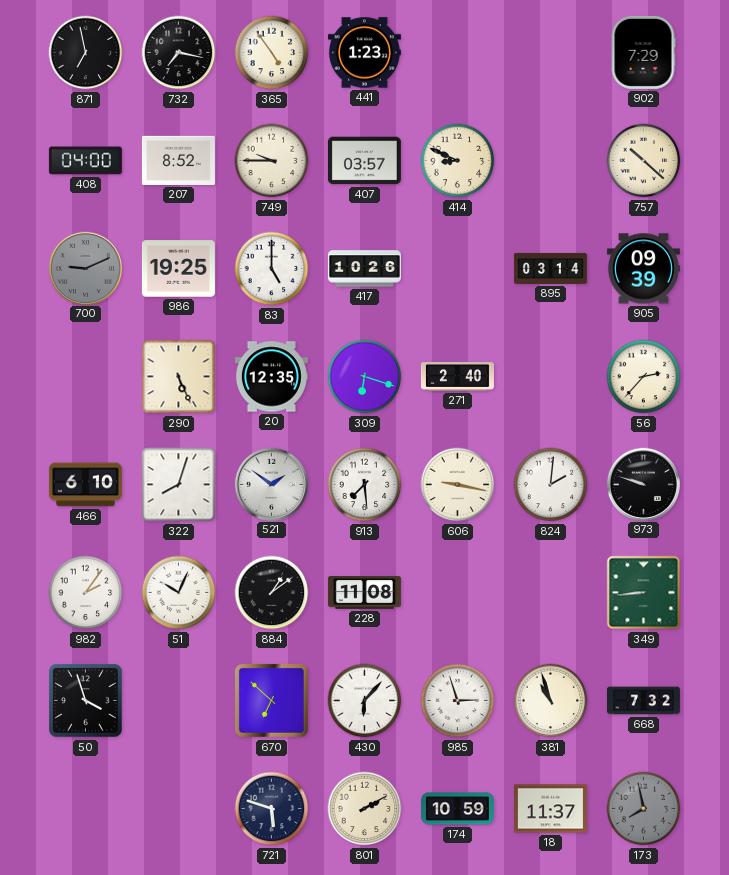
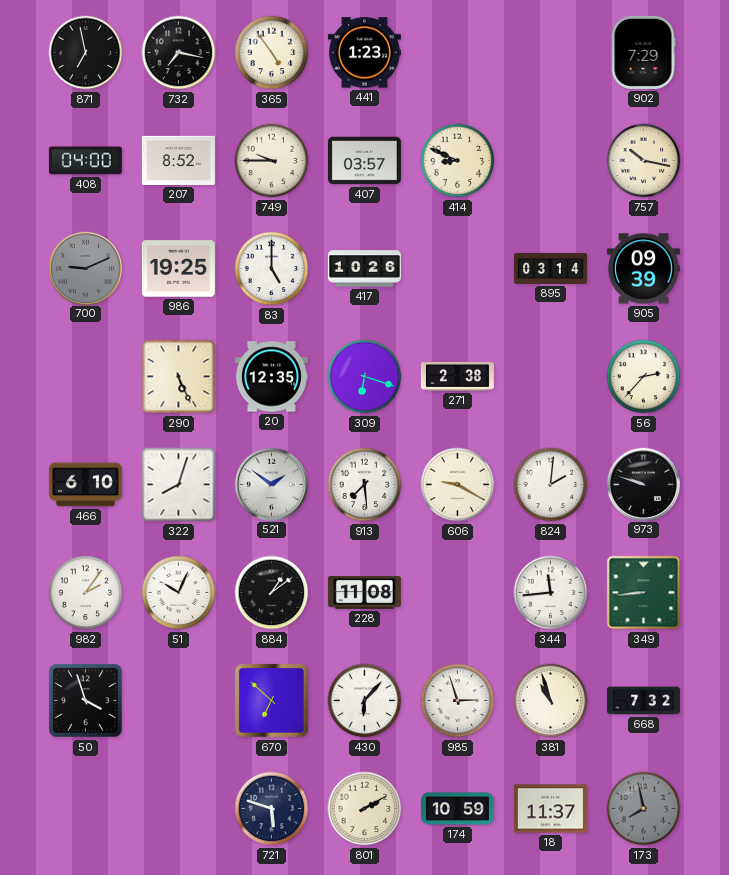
757: 10:22 -> 10:17 (644, 161)
271: 2:40 -> 2:38 (457, 377)
606: 9:17 -> 9:20 (458, 485)
344: none -> 11:44 (551, 593)
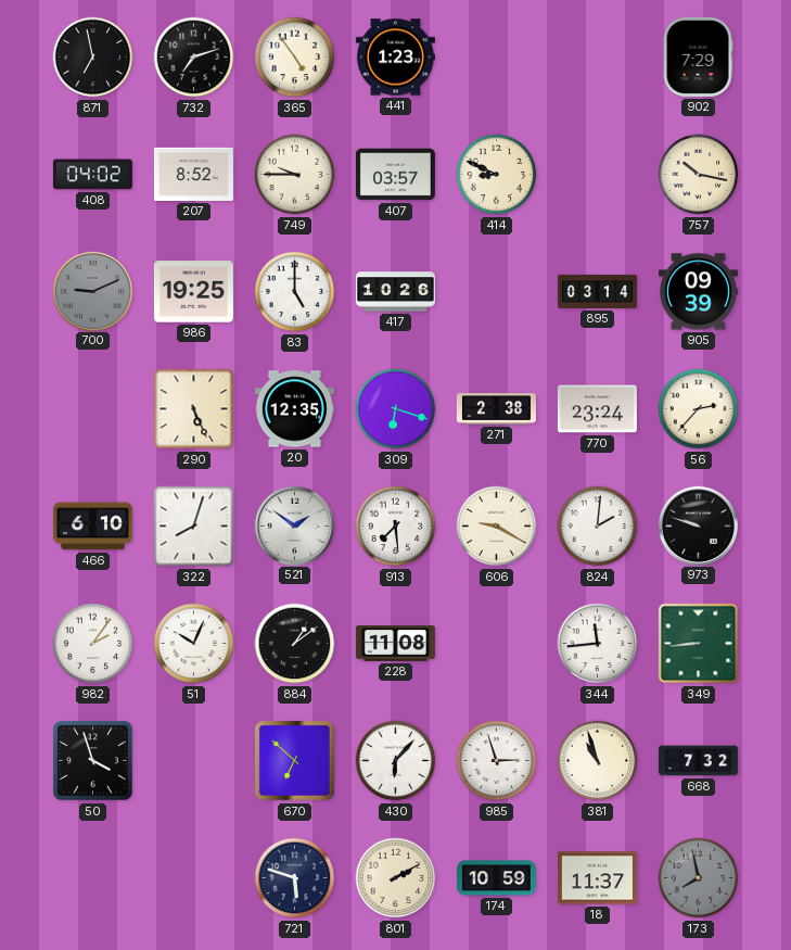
732: 7:17 -> 7:12 (194, 58)
408: 04:00 -> 04:02 (92, 175)
770: none -> 23:24 (597, 409)
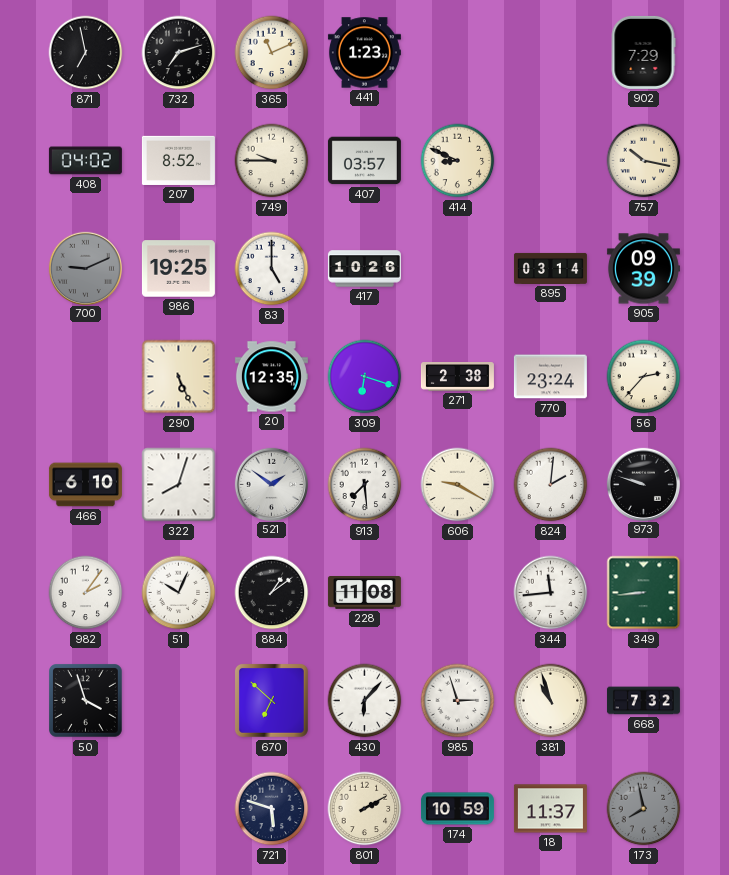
365: 4:54 -> 11:11 (272, 53)
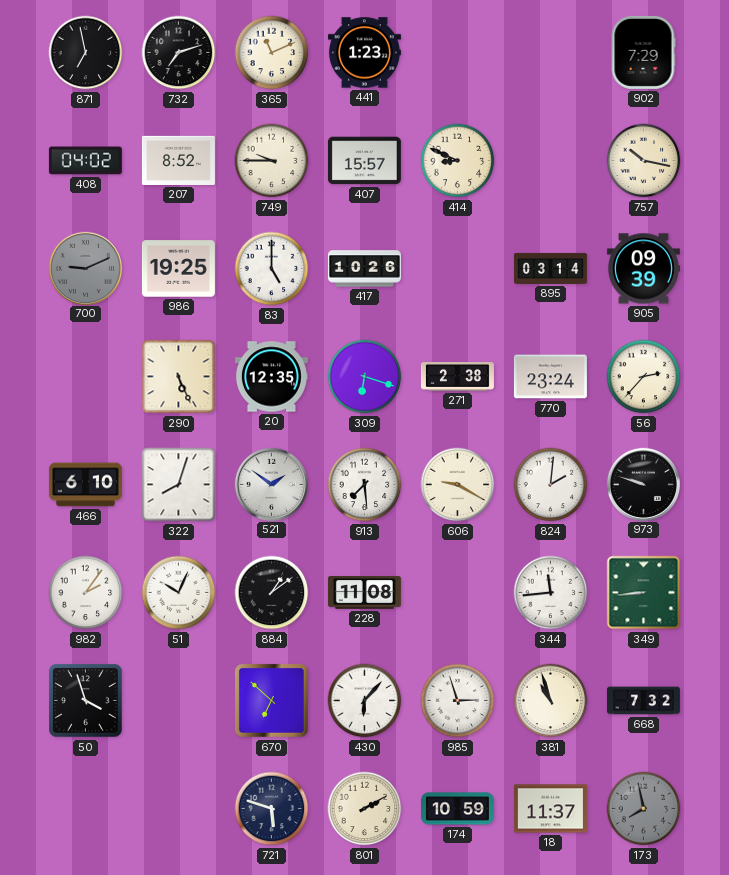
407: 03:57 -> 15:57 (364, 161)
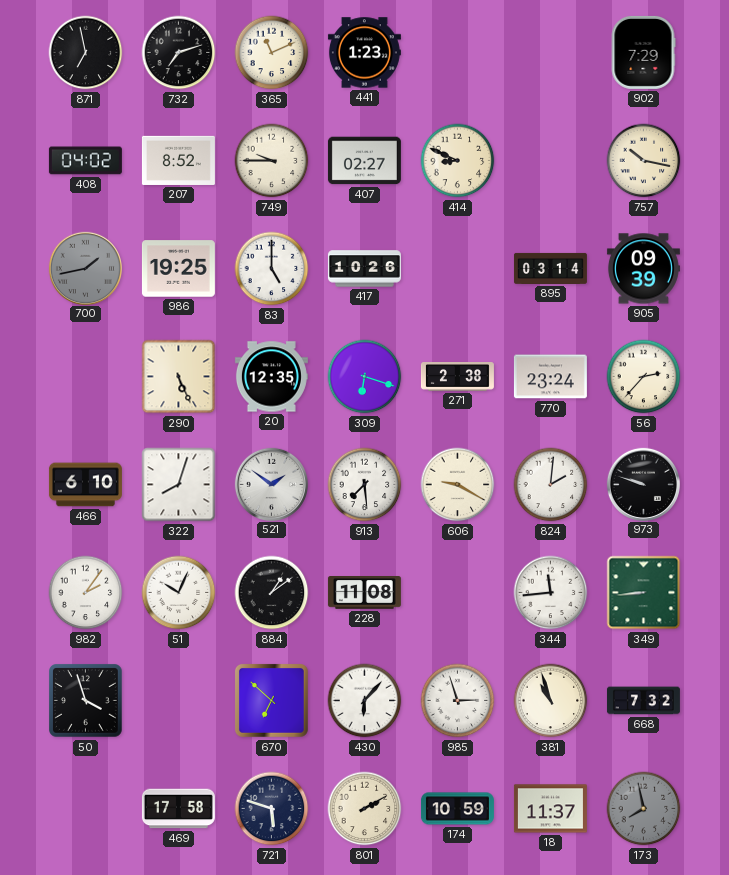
407: 15:57 -> 02:27 (364, 161)
700: 9:11 -> 1:43 (85, 268)
469: none -> 17:58 (178, 809)
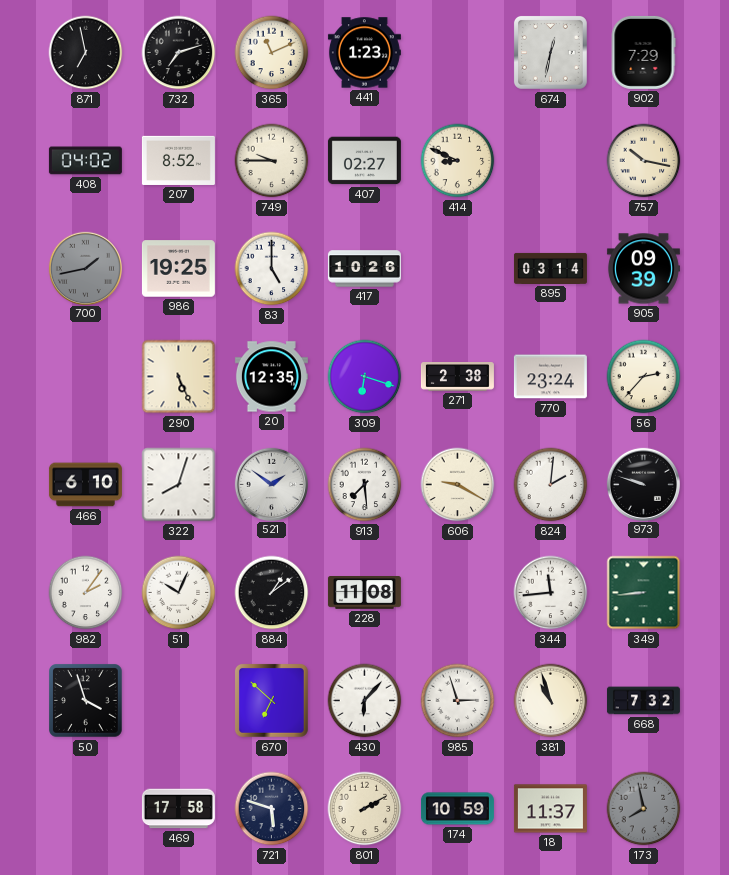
674: none -> 12:32 (550, 52)
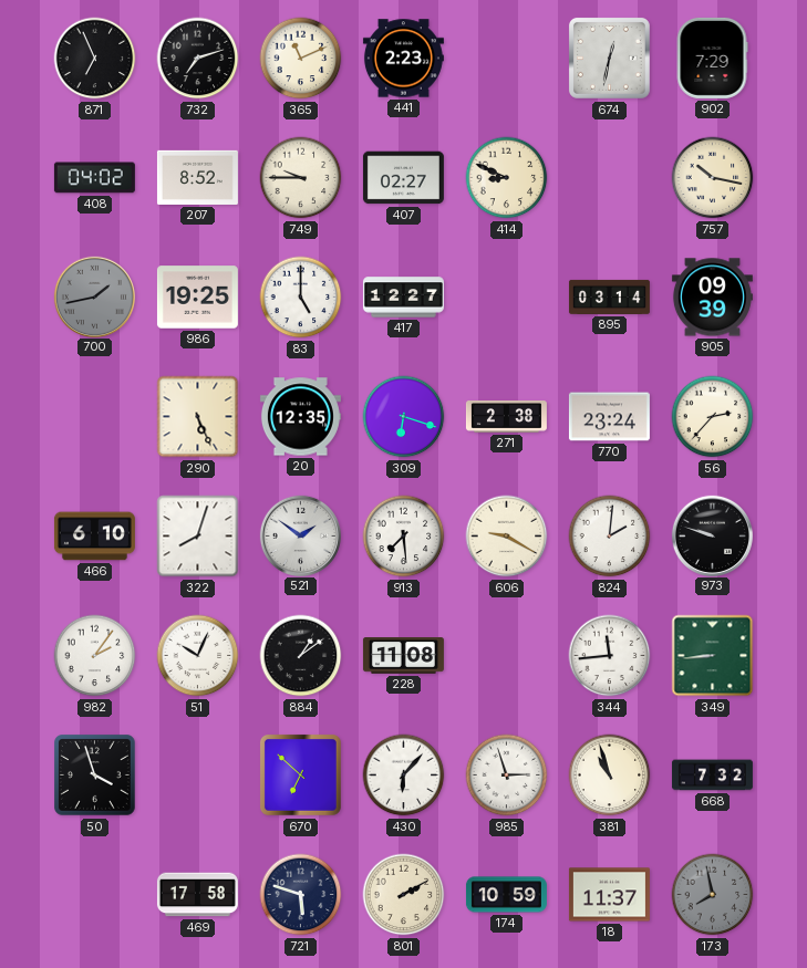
871: 6:58 -> 6:56 (95, 59)
441: 1:23 -> 2:23 (403, 59)
417: 10:26 -> 12:27 (403, 298)
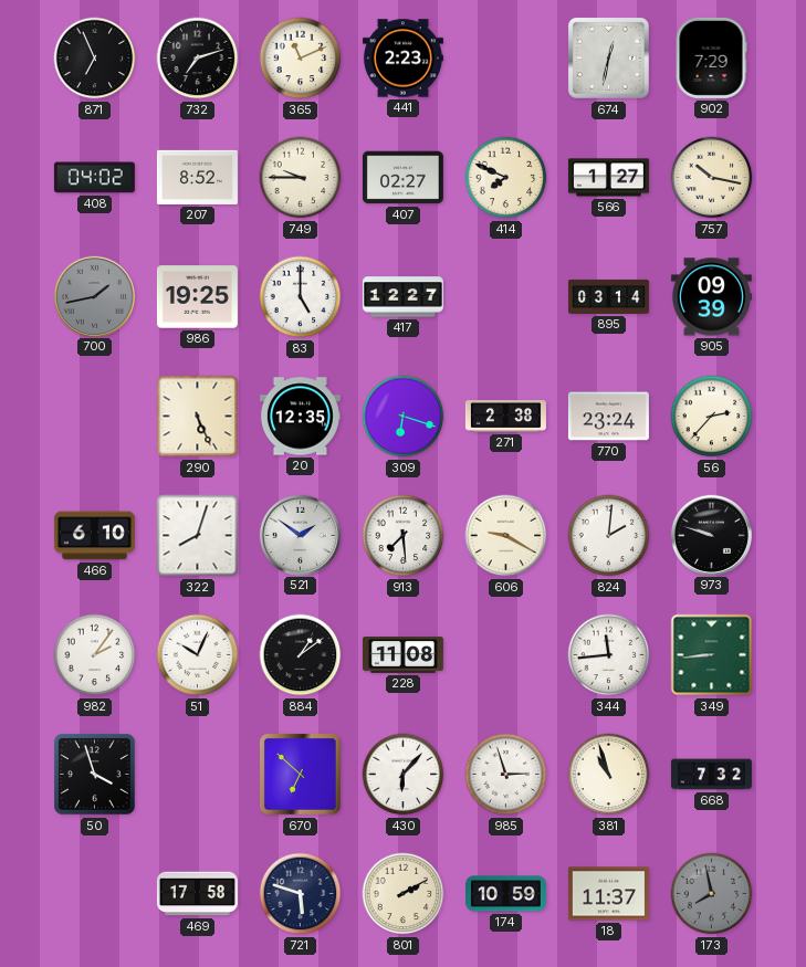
414: 8:49 -> 7:49 (506, 178)
566: none -> 1:27 (608, 178)
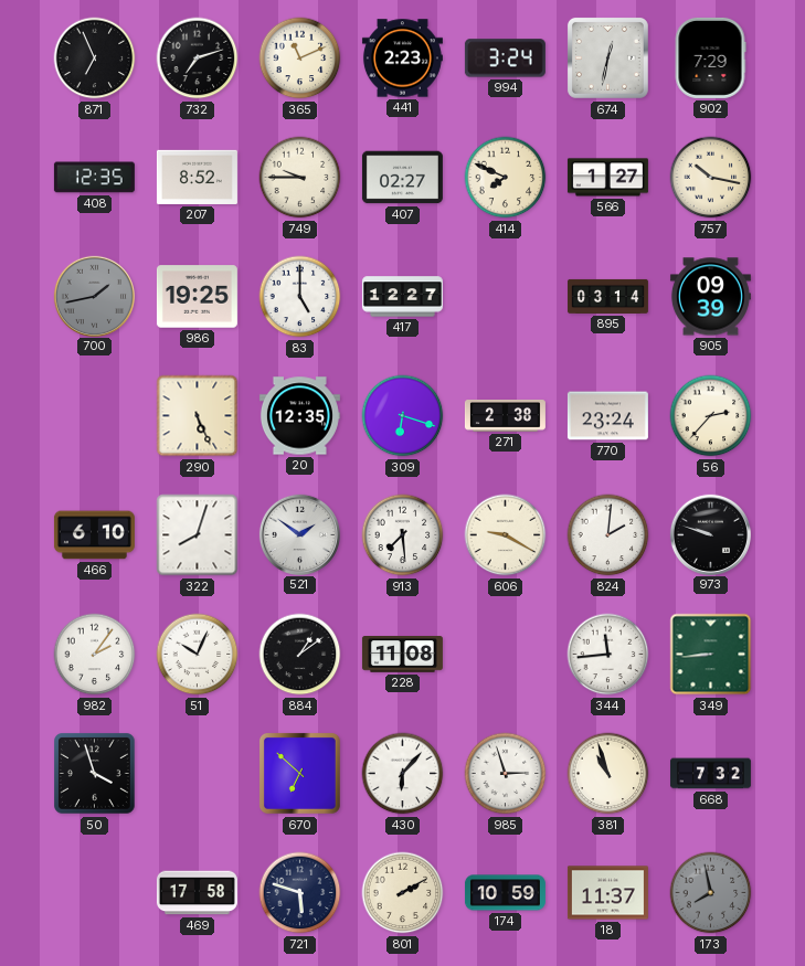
994: none -> 3:24 (505, 59)
408: 04:02 -> 12:35 (94, 178)
